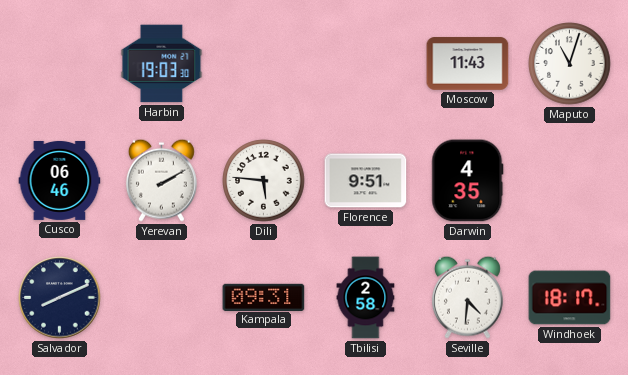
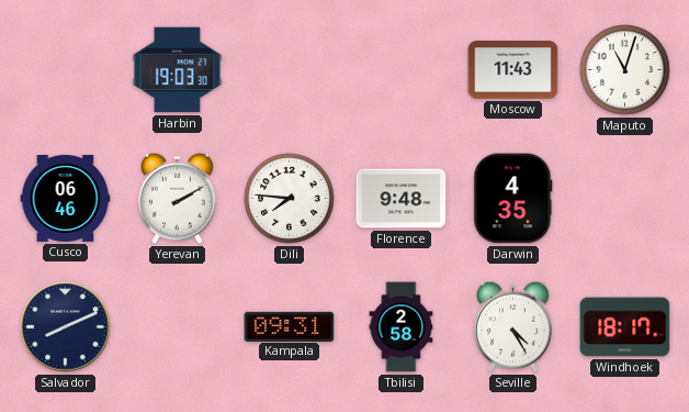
Dili: 5:46 -> 7:46 (290, 199)
Florence: 9:51 -> 9:48 (402, 199)
Seville: 4:31 -> 4:25 (512, 326)
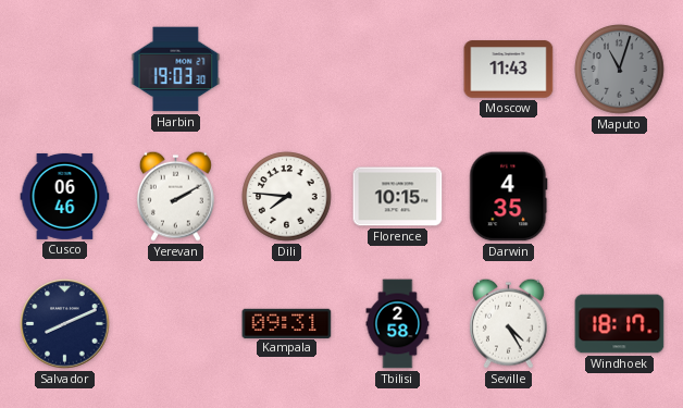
Maputo dial: white -> grey (620, 70)
Florence: 9:48 -> 10:15 (398, 197)
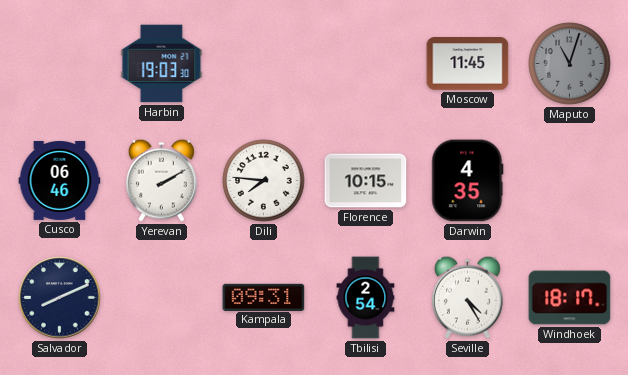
Moscow: 11:43 -> 11:45 (468, 64)
Tbilisi: 2:58 -> 2:54 (366, 298)
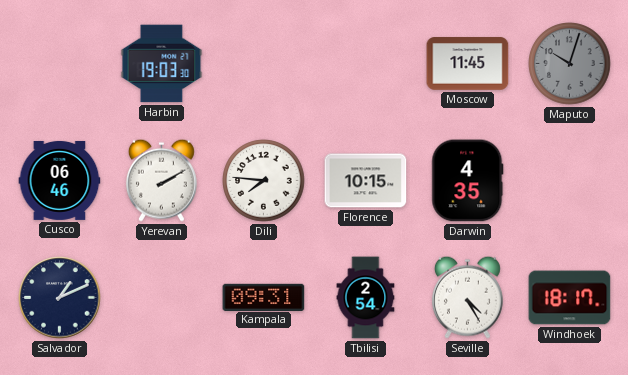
Maputo: 11:03 -> 10:03 (570, 64)
Salvador: 8:11 -> 1:11 (60, 298)
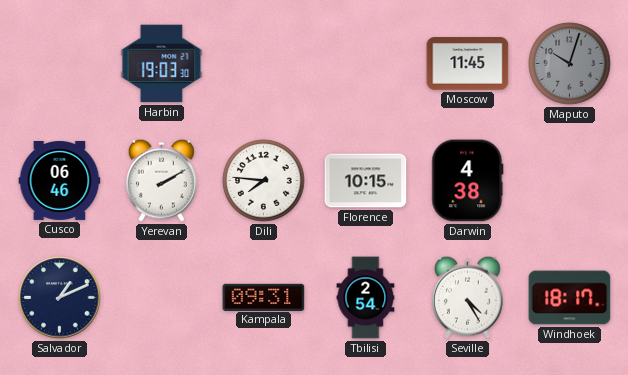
Darwin: 4:35 -> 4:38 (468, 181)
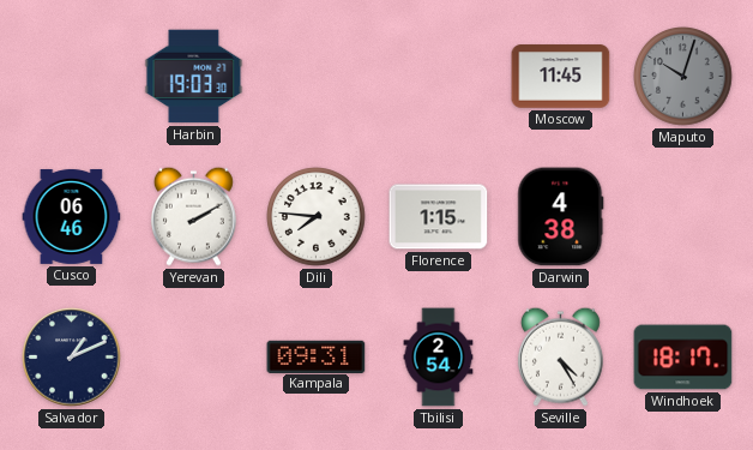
Florence: 10:15 -> 1:15 (439, 217)
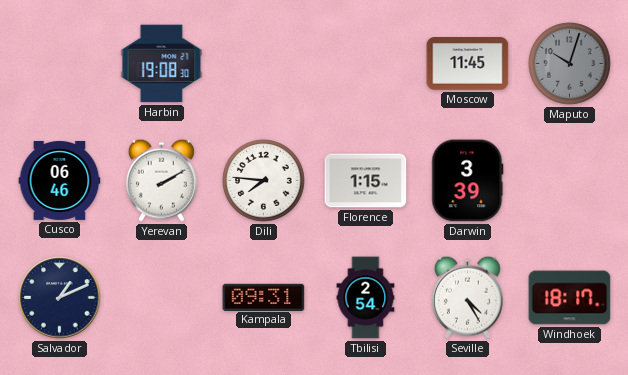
Harbin: 19:03 -> 19:08 (162, 64)
Darwin: 4:38 -> 3:39 (468, 181)
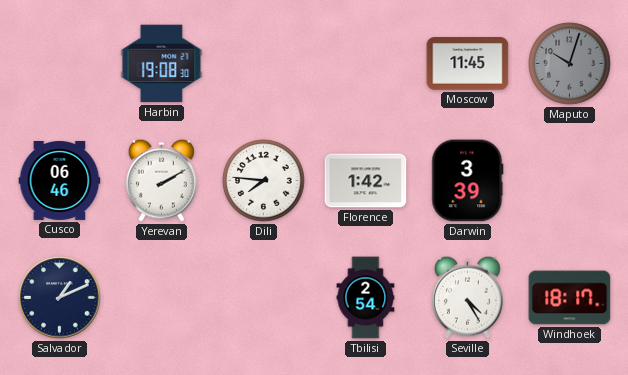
Florence: 1:15 -> 1:42 (366, 181)
Kampala: 09:31 -> none (264, 297)
